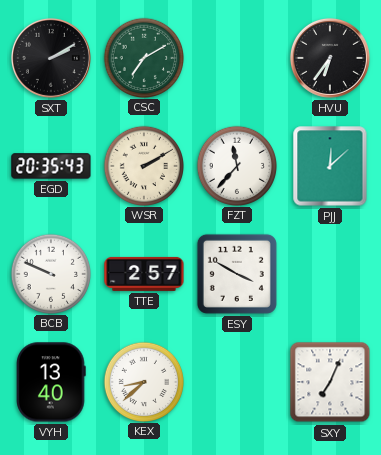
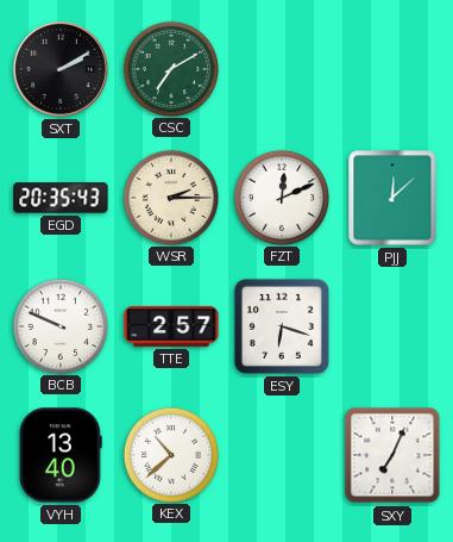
HVU: 6:36 -> none (330, 58)
WSR: 2:10 -> 2:15 (170, 197)
FZT: 11:37 -> 12:11 (281, 197)
ESY: 3:50 -> 6:18 (282, 326)
KEX: 8:38 -> 10:38 (170, 454)
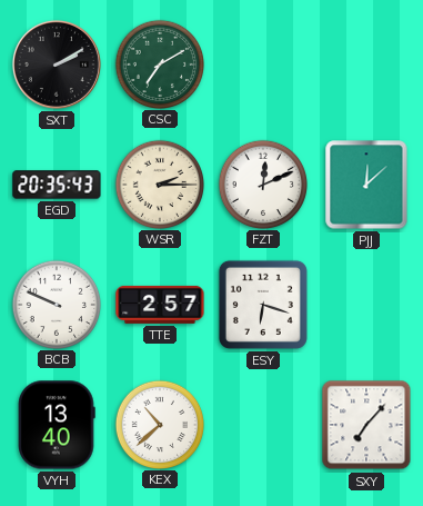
SXY: 7:04 -> 7:07 (366, 425)
